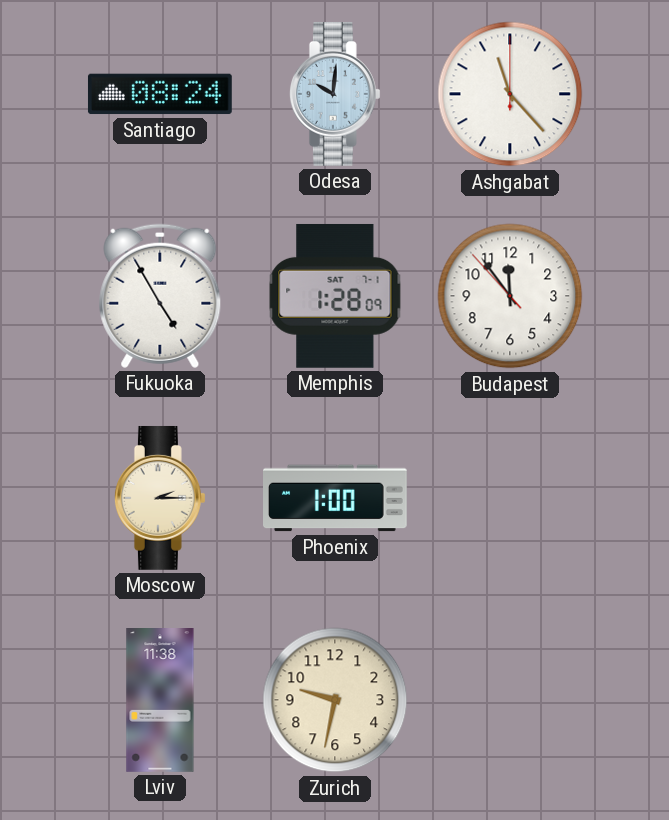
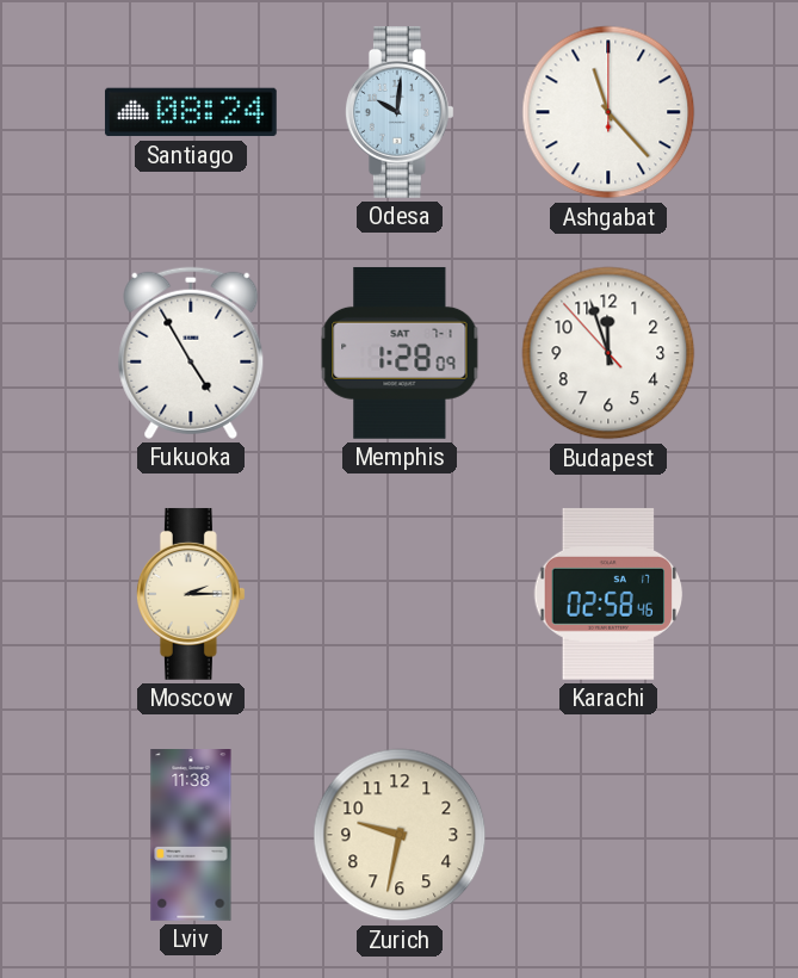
Budapest: 11:53 -> 11:56 (608, 353)
Phoenix: 1:00 -> none (336, 498)
Karachi: none -> 02:58 (608, 594)
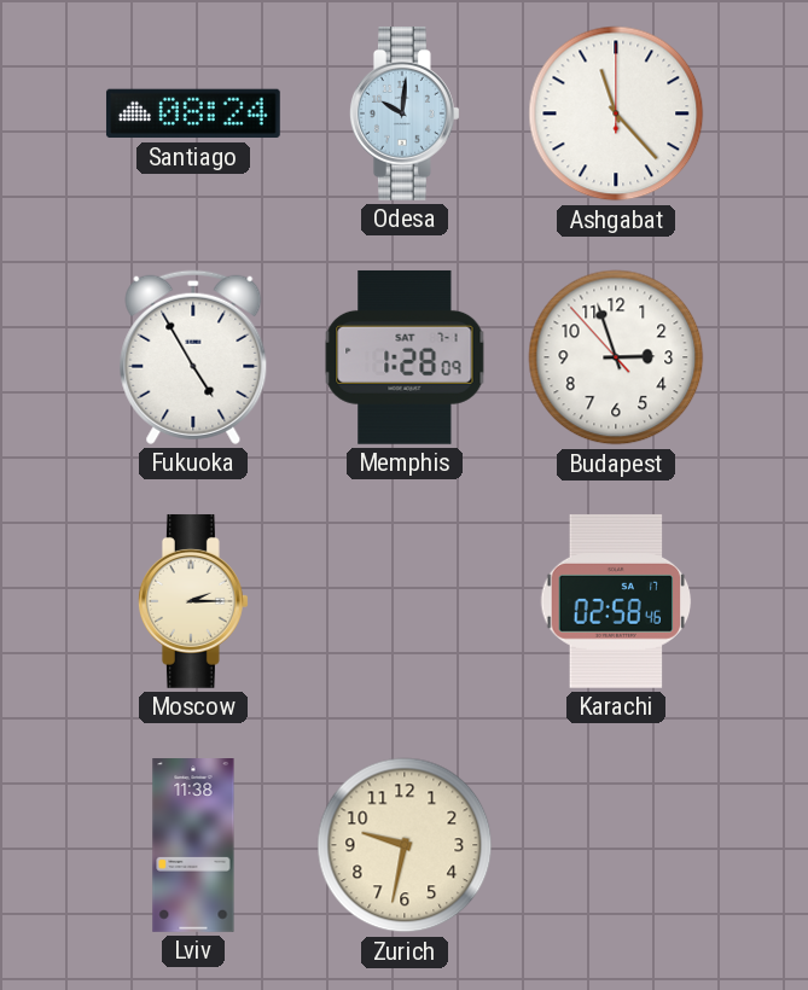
Budapest: 11:56 -> 2:56 (616, 357)
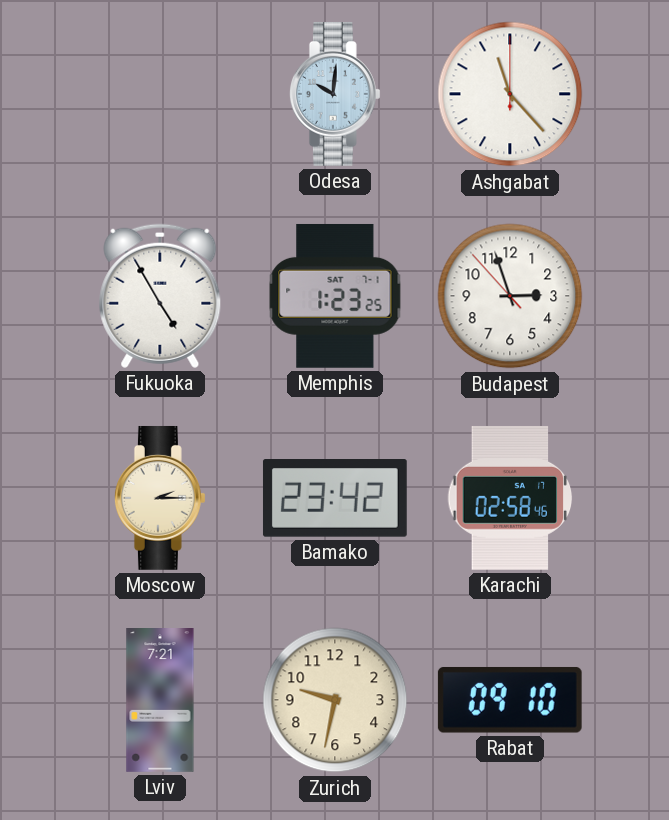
Santiago: 08:24 -> none (193, 113)
Memphis: 1:28 -> 1:23 (335, 296)
Bamako: none -> 23:42 (335, 498)
Lviv: 11:38 -> 7:21 (160, 701)
Rabat: none -> 09:10 (510, 700)
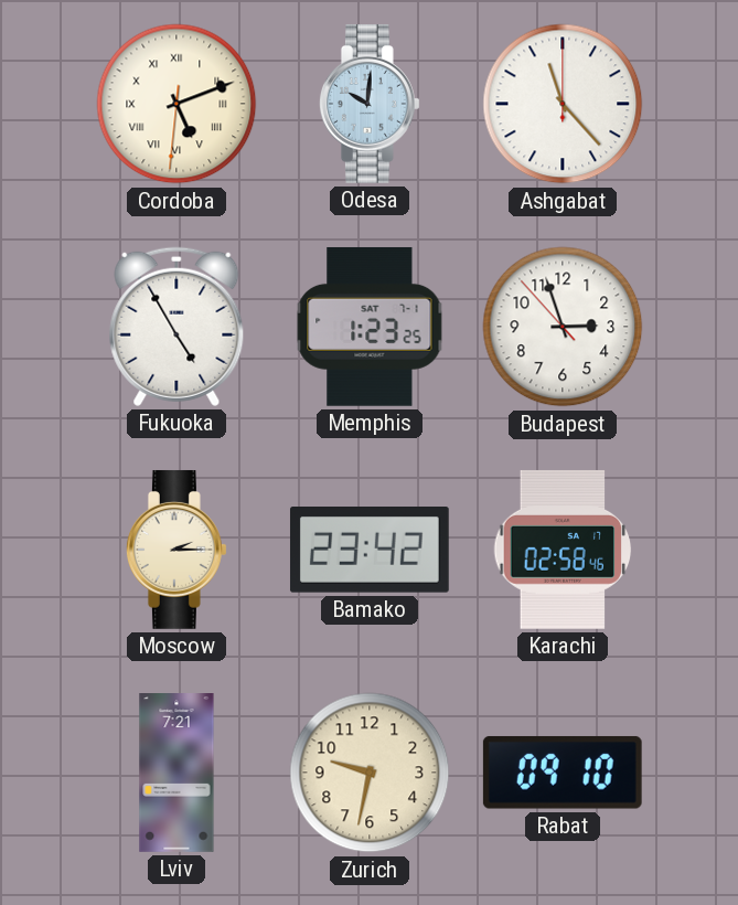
Cordoba: none -> 5:11 (177, 104)
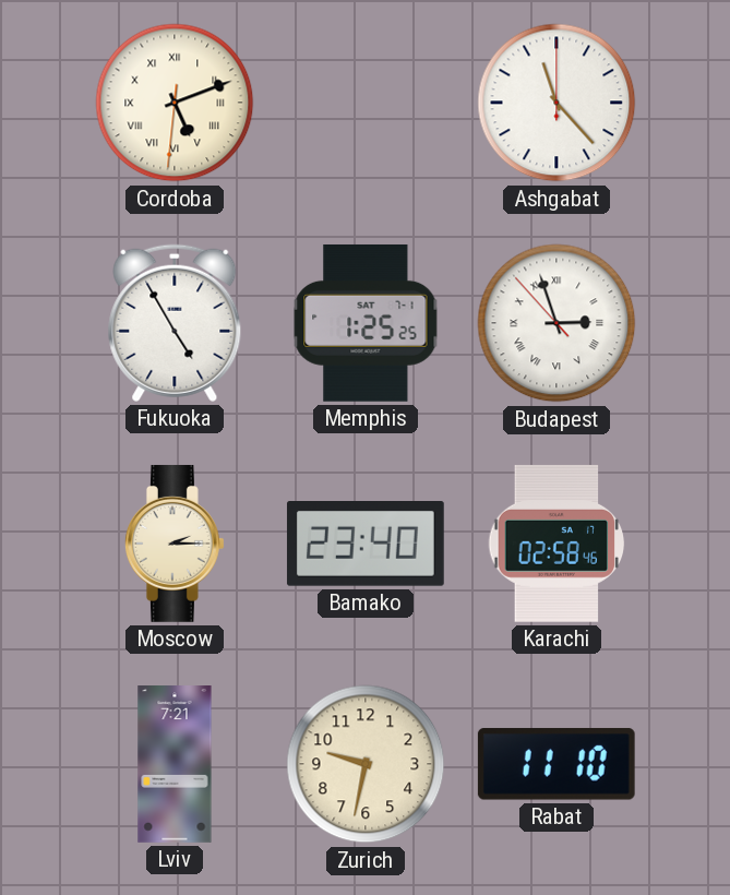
Odesa: 10:01 -> none (370, 104)
Memphis: 1:23 -> 1:25 (366, 323)
Budapest numerals: Arabic -> Roman (557, 323)
Bamako: 23:42 -> 23:40 (366, 544)
Rabat: 09:10 -> 11:10 (557, 764)
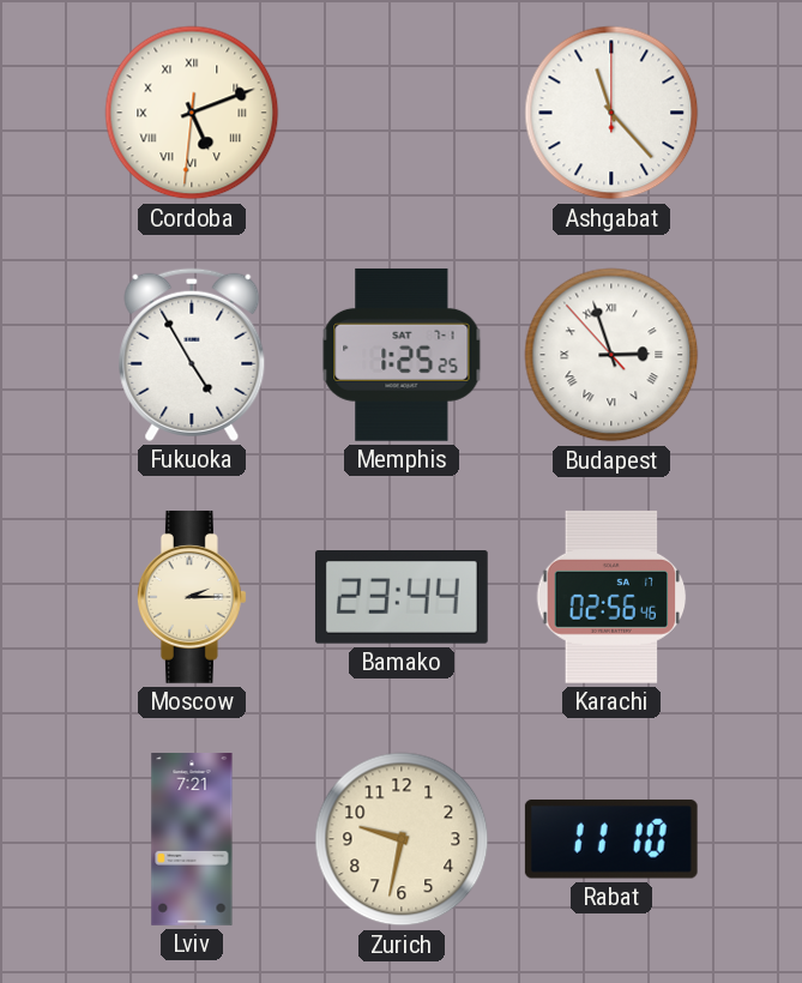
Bamako: 23:40 -> 23:44 (402, 597)
Karachi: 02:58 -> 02:56 (611, 597)
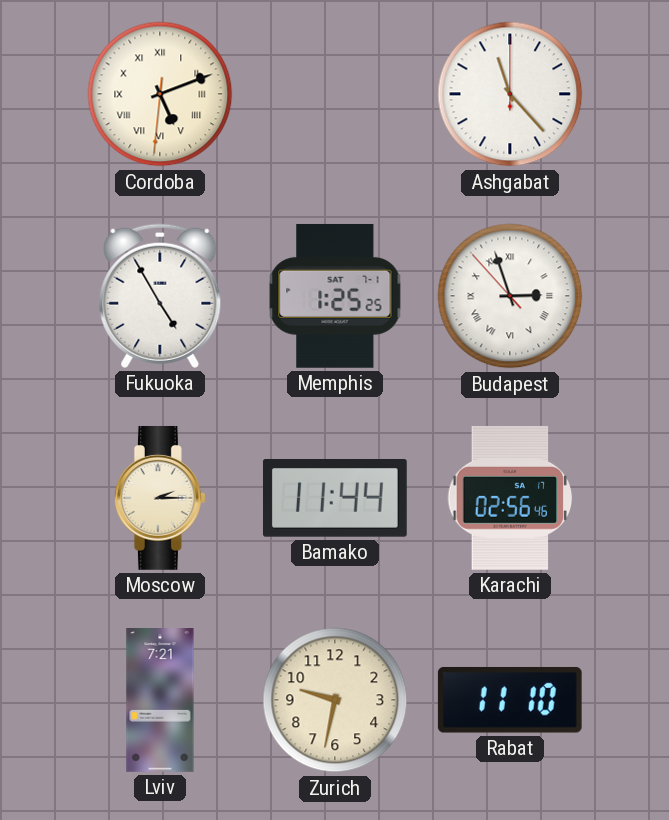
Bamako: 23:44 -> 11:44 (335, 498)
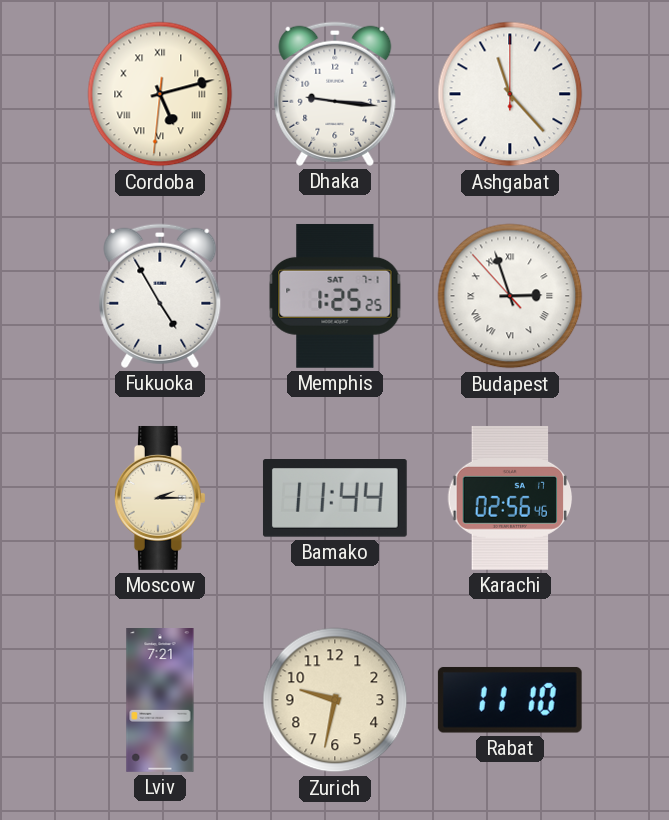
Cordoba: 5:11 -> 5:12 (160, 94)
Dhaka: none -> 9:16 (335, 94)
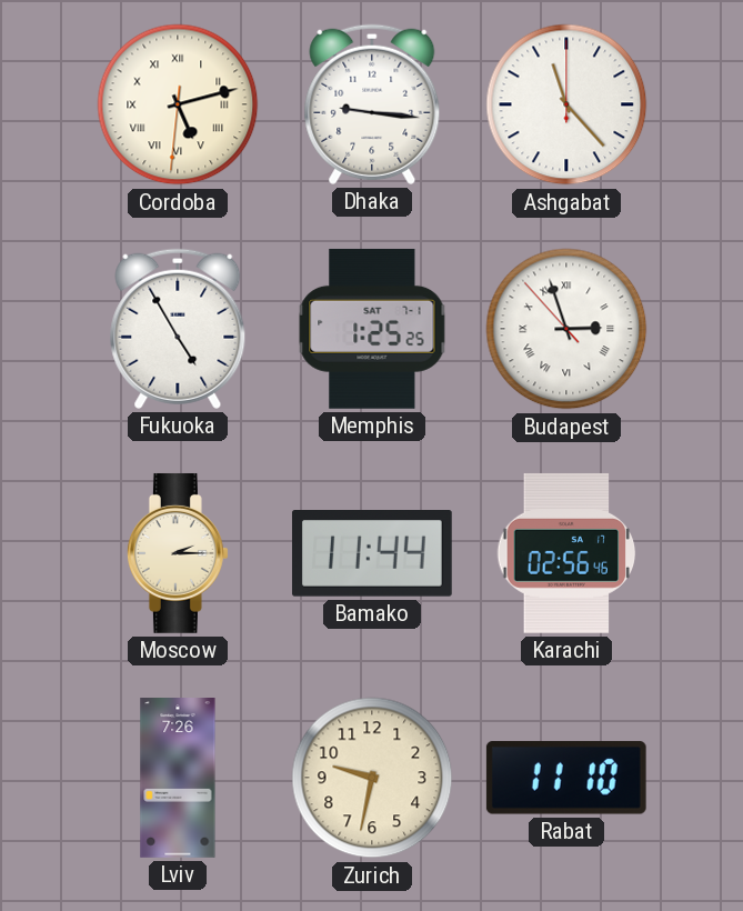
Lviv: 7:21 -> 7:26 (178, 779)
